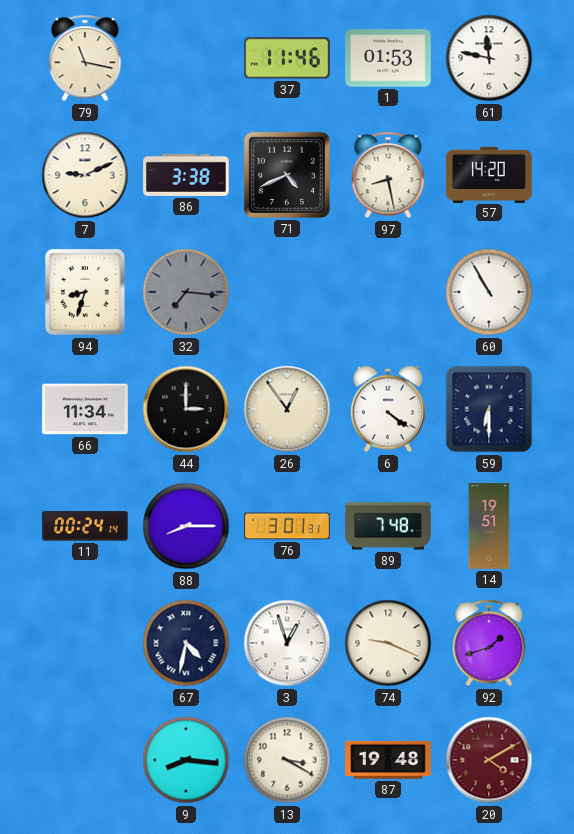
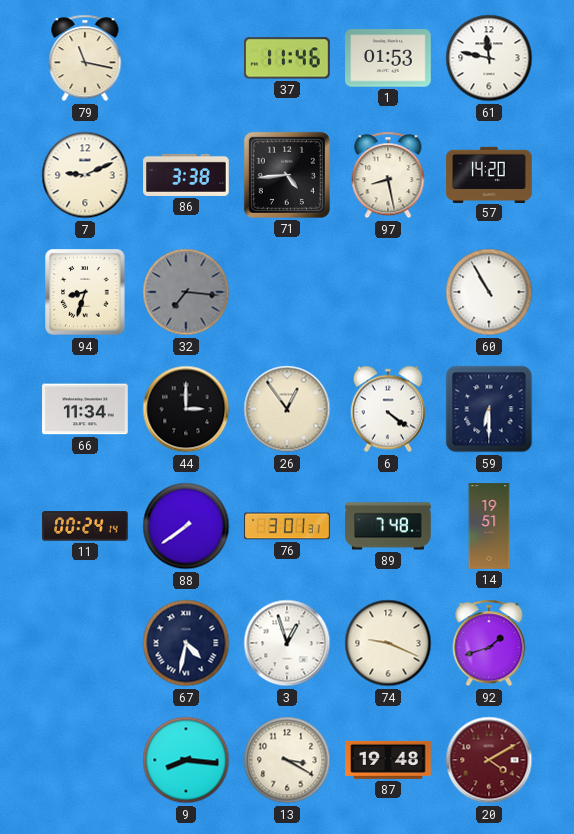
71: 4:41 -> 4:44 (287, 175)
88: 8:15 -> 7:39 (186, 526)
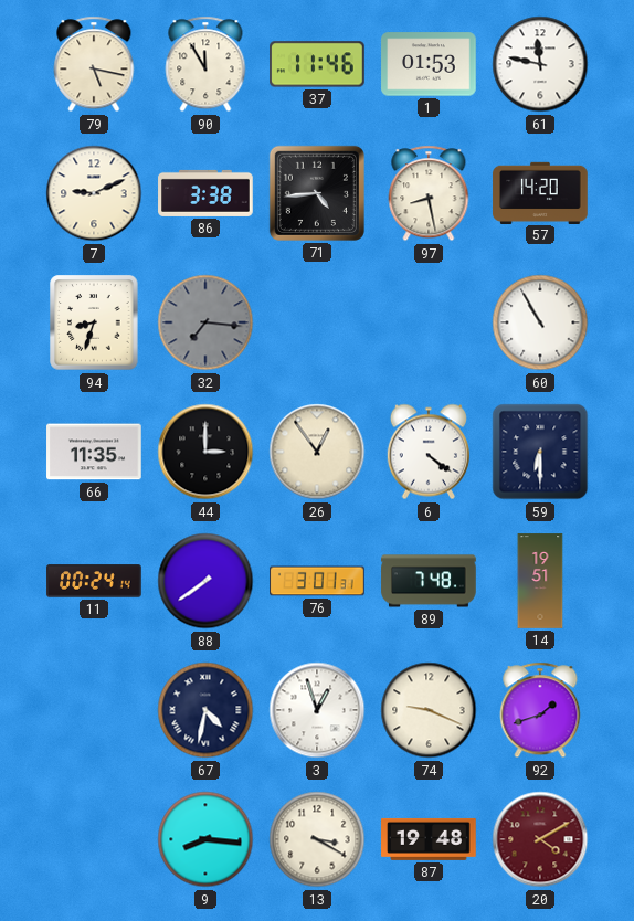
79: 11:17 -> 5:17 (94, 64)
90: none -> 11:55 (205, 64)
66: 11:34 -> 11:35 (94, 452)
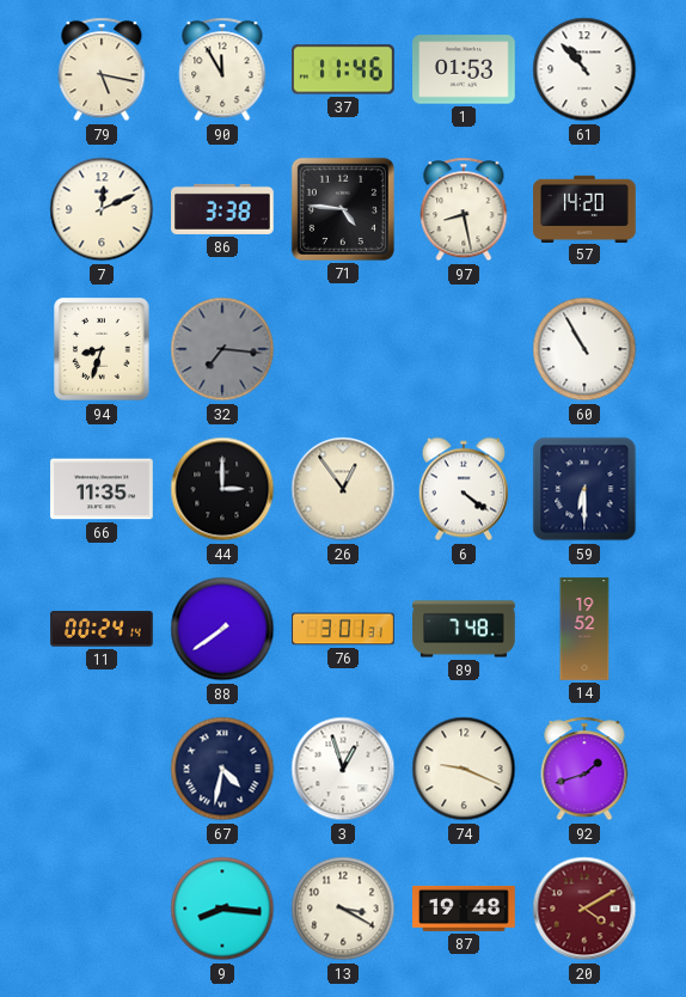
61: 11:47 -> 10:53 (584, 69)
7: 9:11 -> 12:11 (102, 209)
71: 4:44 -> 4:46 (343, 209)
14: 19:51 -> 19:52 (584, 629)
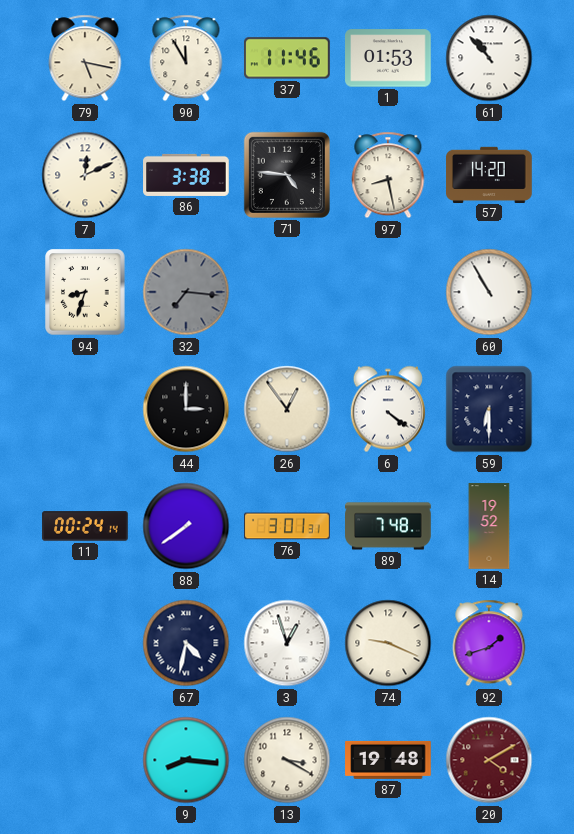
66: 11:35 -> none (102, 489)
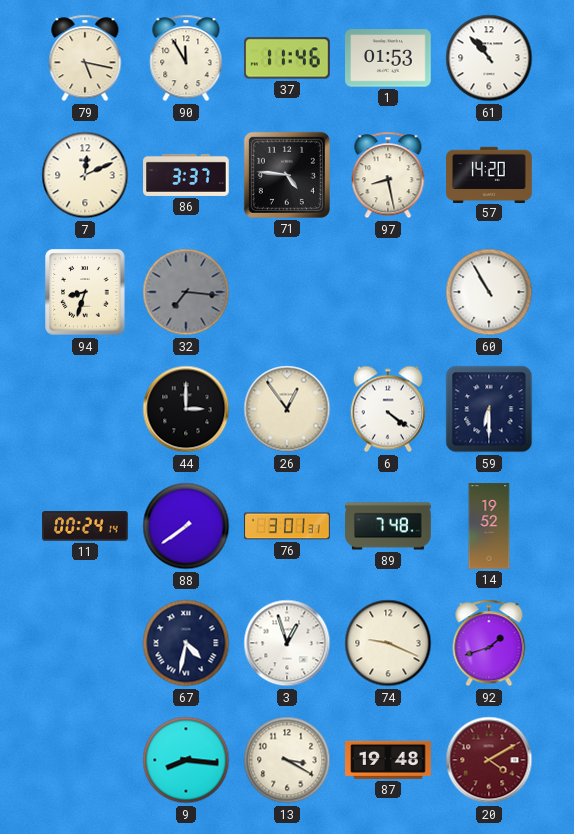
86: 3:38 -> 3:37 (186, 175)
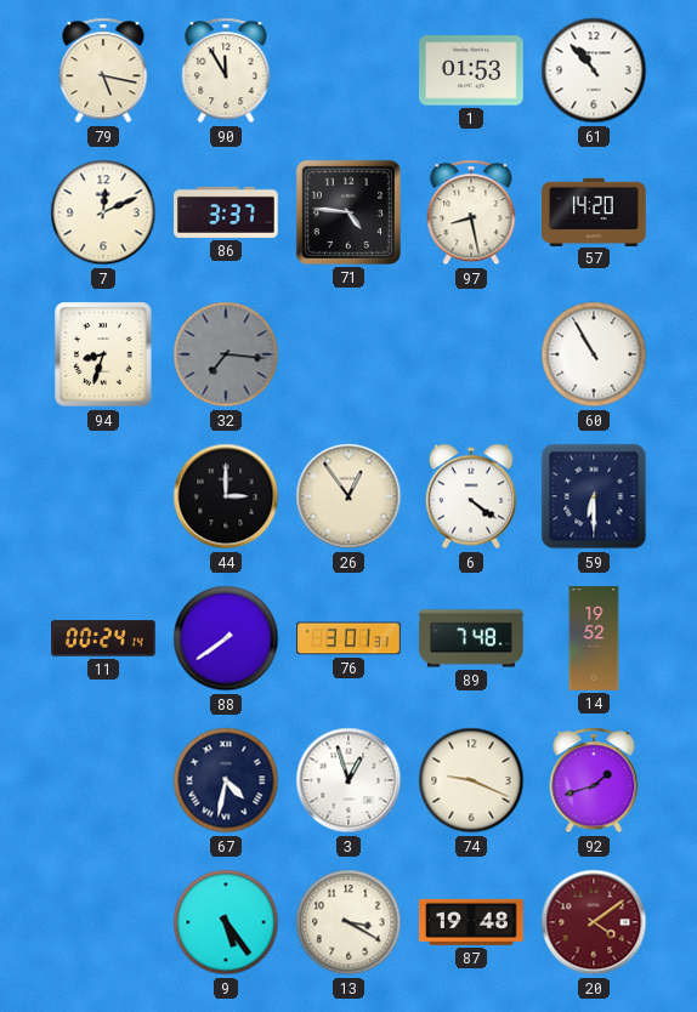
37: 11:46 -> none (287, 58)
9: 8:16 -> 5:24 (226, 922)
20: 4:10 -> 4:09 (594, 922)
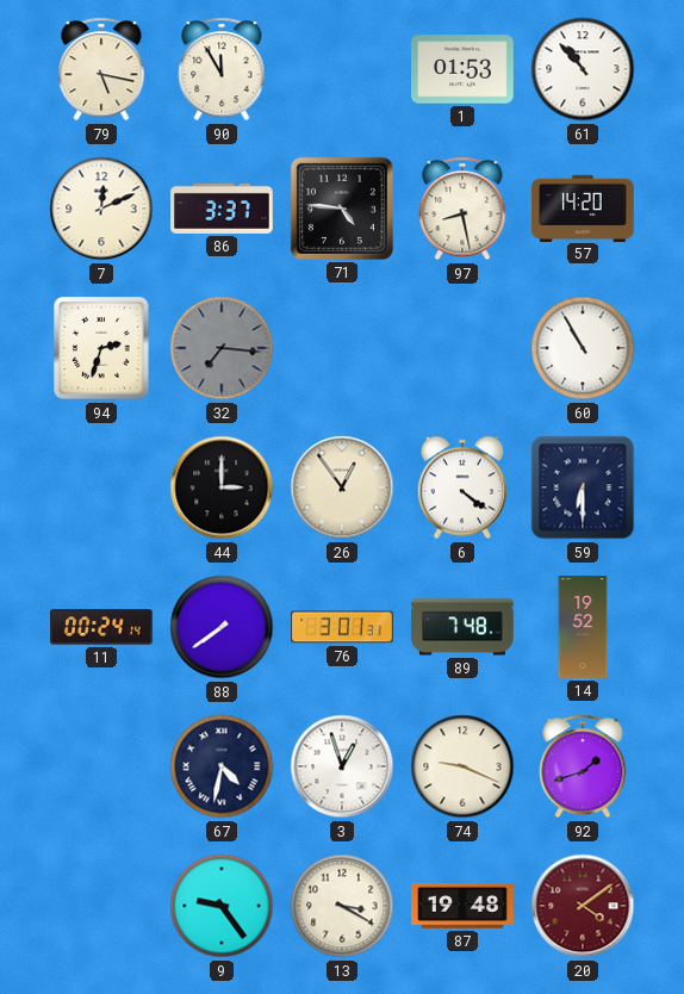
94: 8:33 -> 2:33 (101, 348)
9: 5:24 -> 9:24 (222, 906)
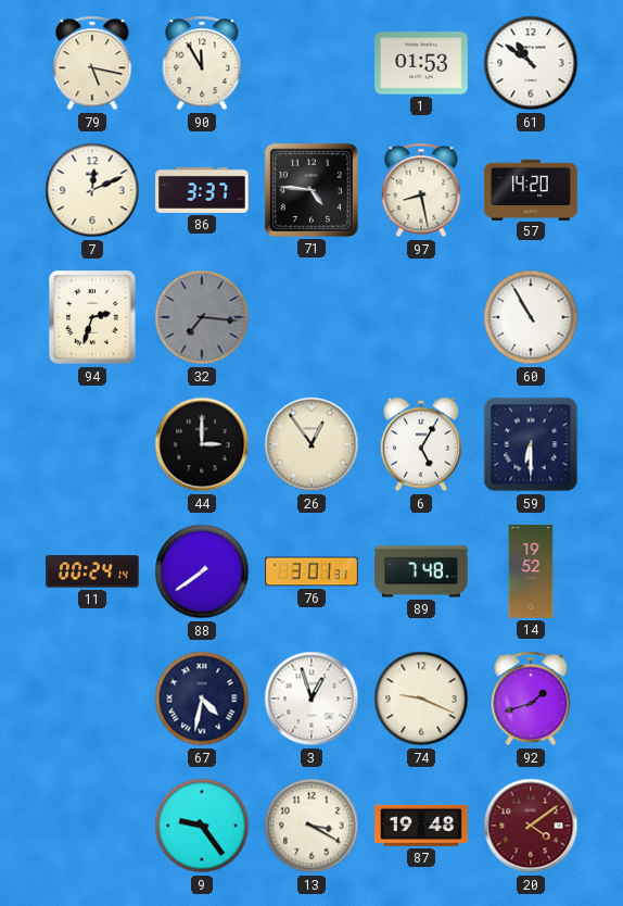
61: 10:53 -> 10:51 (531, 63)
6: 4:21 -> 5:05 (420, 444)
